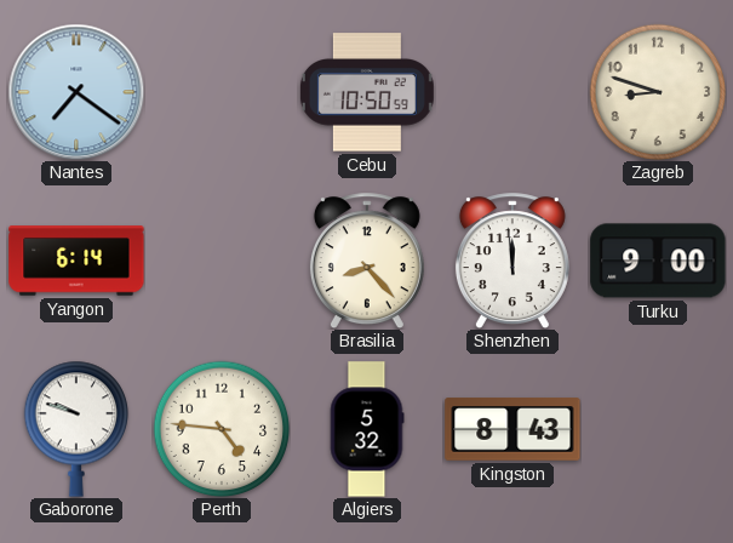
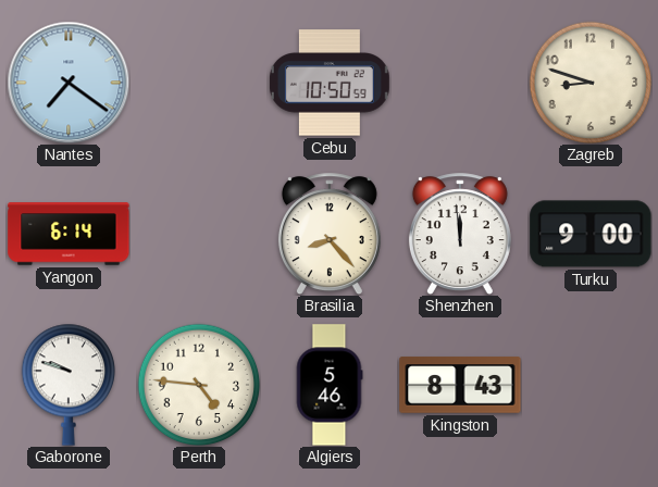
Algiers: 5:32 -> 5:46 (330, 385)
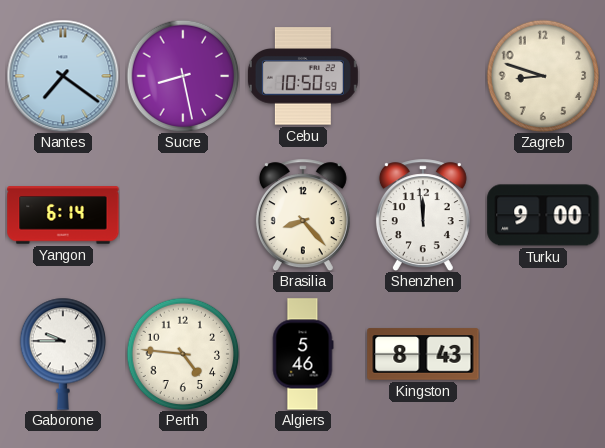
Sucre: none -> 8:28 (183, 76)
Gaborone: 9:48 -> 9:45 (62, 354)
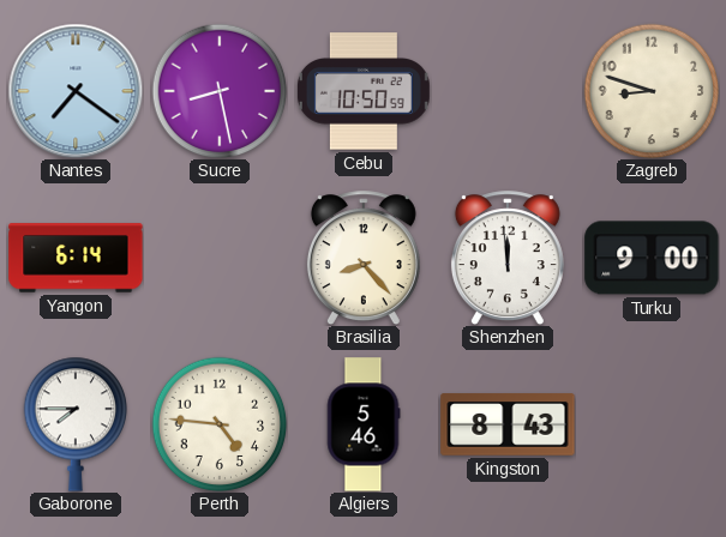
Gaborone: 9:45 -> 7:45 (74, 424)
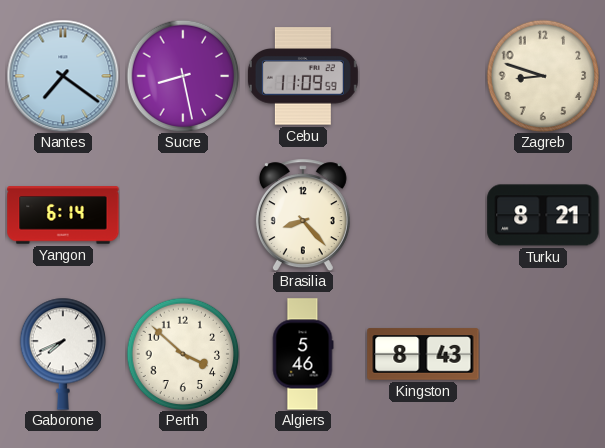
Cebu: 10:50 -> 11:09 (303, 76)
Shenzhen: 11:59 -> none (508, 258)
Turku: 9:00 -> 8:21 (543, 215)
Gaborone: 7:45 -> 7:41 (62, 354)
Perth: 4:46 -> 3:52 (183, 354)
